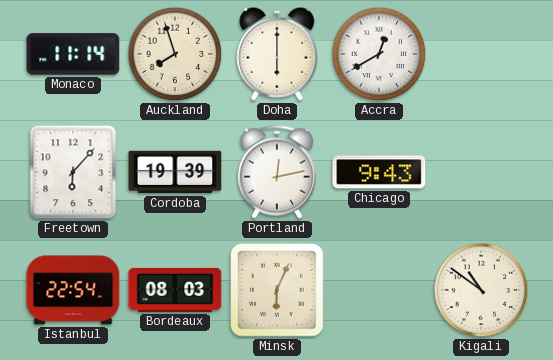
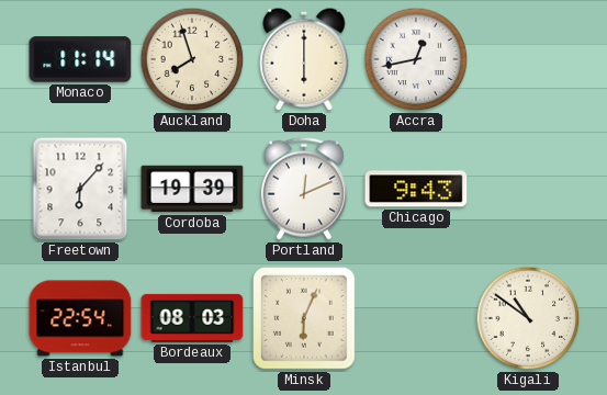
Accra: 12:40 -> 12:43 (416, 59)
Portland: 12:13 -> 12:11 (304, 189)
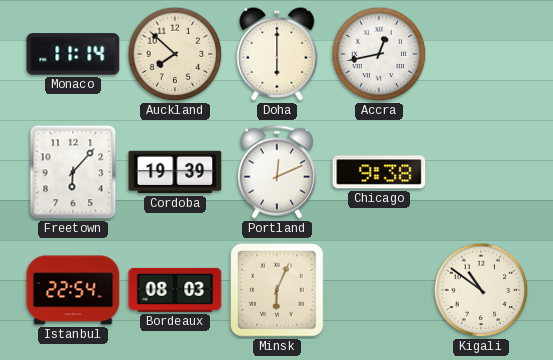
Auckland: 7:57 -> 7:52 (175, 54)
Chicago: 9:43 -> 9:38 (379, 172)
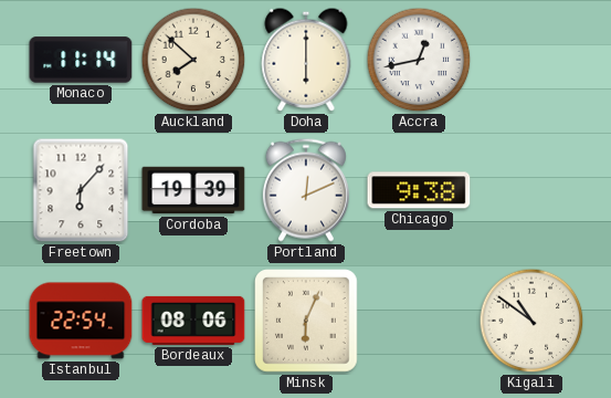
Bordeaux: 08:03 -> 08:06 (193, 321)
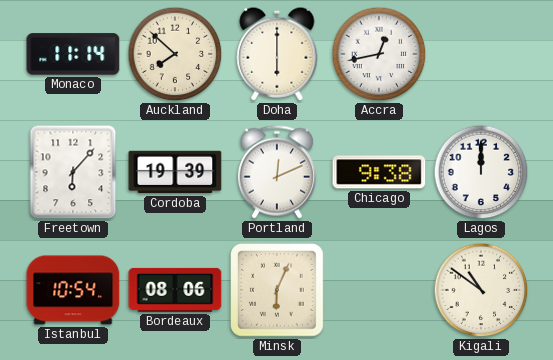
Lagos: none -> 12:00 (481, 172)
Istanbul: 22:54 -> 10:54 (73, 290)
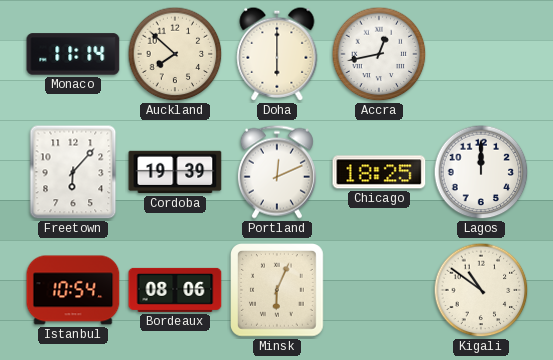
Chicago: 9:38 -> 18:25 (379, 172)
